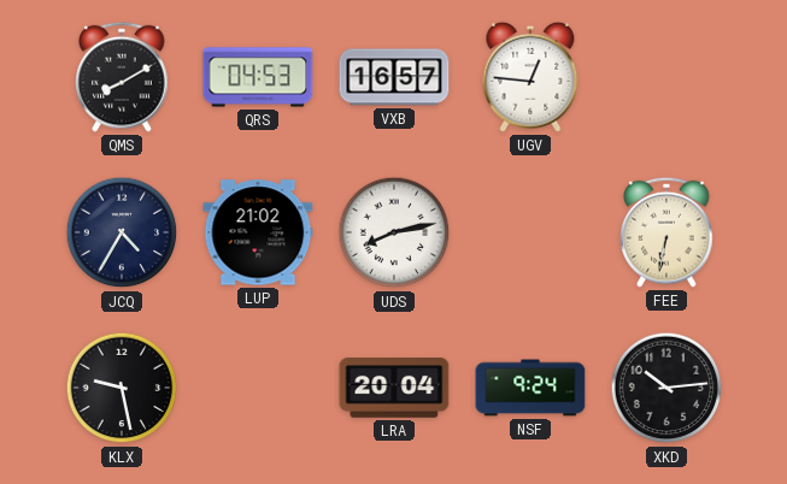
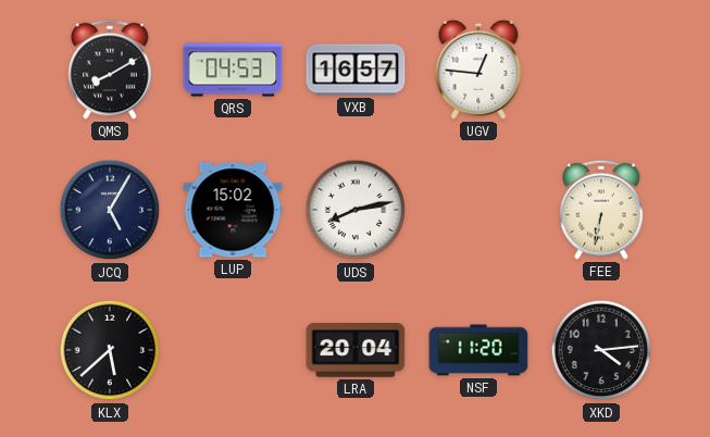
JCQ: 4:35 -> 5:05 (110, 210)
LUP: 21:02 -> 15:02 (233, 210)
KLX: 9:28 -> 5:38 (110, 350)
NSF: 9:24 -> 11:20 (478, 350)
XKD: 10:14 -> 4:14 (601, 350)
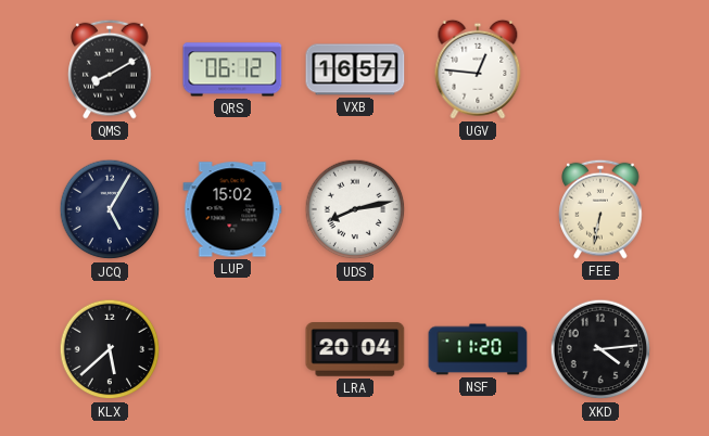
QRS: 04:53 -> 06:12 (232, 69)
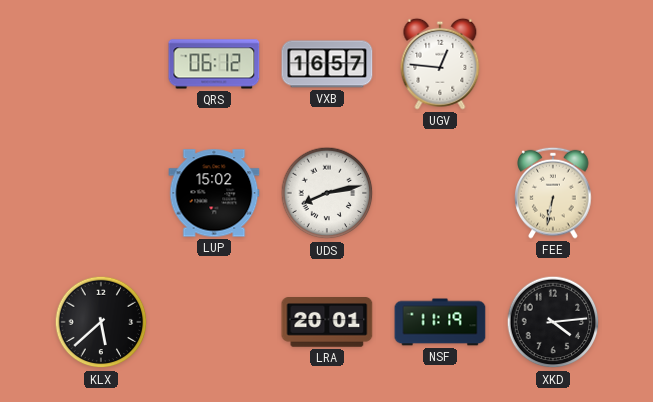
QMS: 8:10 -> none (110, 69)
JCQ: 5:05 -> none (110, 209)
LRA: 20:04 -> 20:01 (327, 322)
NSF: 11:20 -> 11:19 (440, 322)
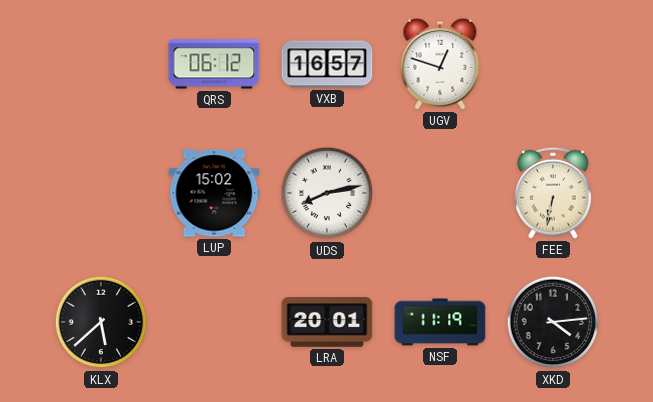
UGV: 12:46 -> 12:48 (440, 64)
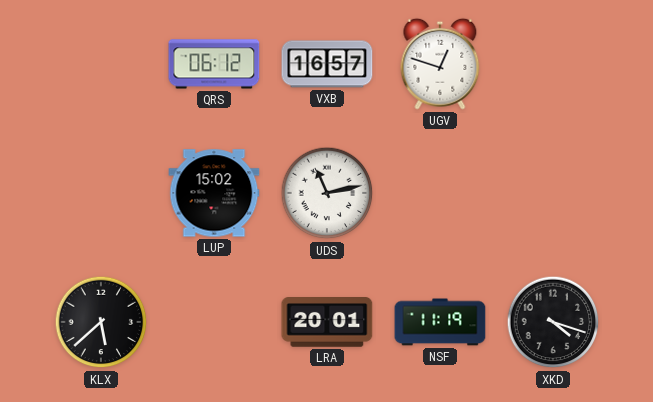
UDS: 8:13 -> 11:13 (327, 193)
FEE: 6:32 -> none (553, 193)
XKD: 4:14 -> 4:18 (553, 322)
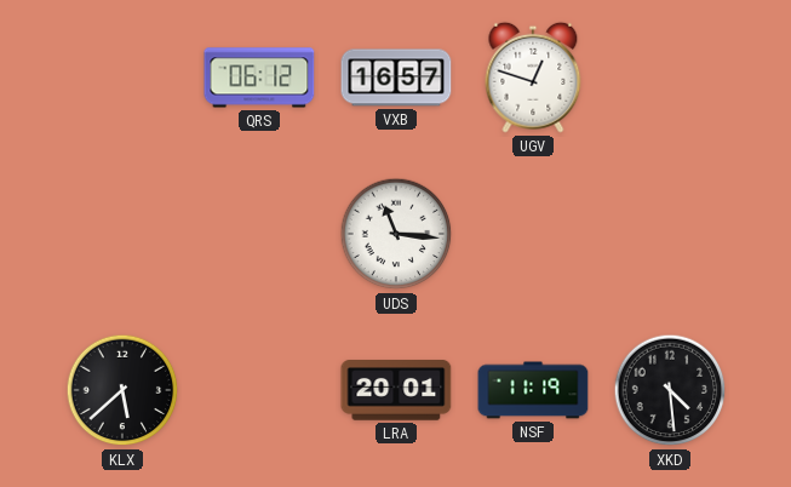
LUP: 15:02 -> none (214, 193)
UDS: 11:13 -> 11:16 (396, 234)
XKD: 4:18 -> 4:29 (670, 390)
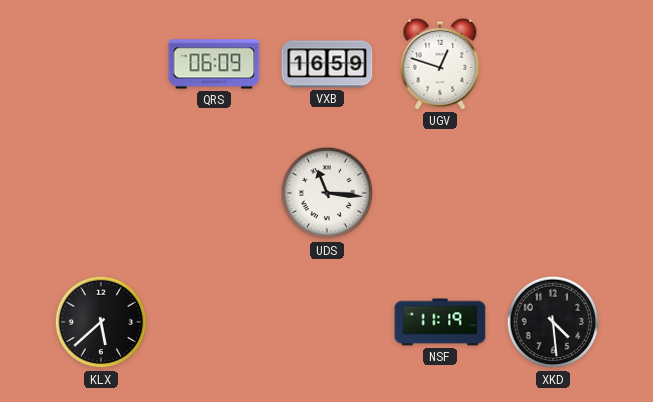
QRS: 06:12 -> 06:09 (214, 64)
VXB: 16:57 -> 16:59 (327, 64)
LRA: 20:01 -> none (396, 390)
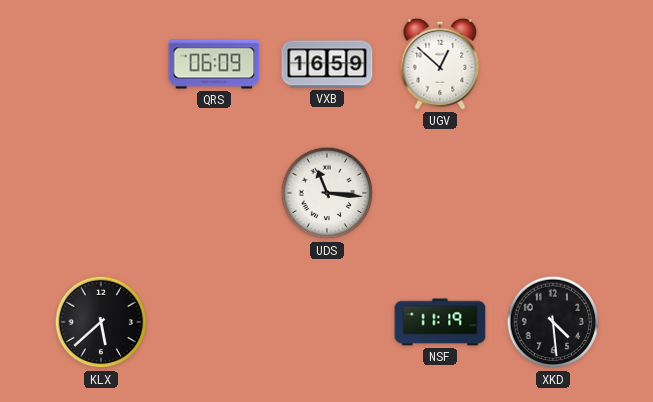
UGV: 12:48 -> 12:52 (440, 64)
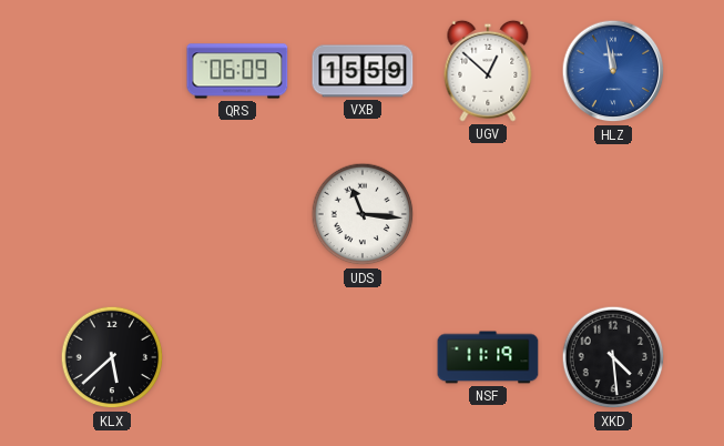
VXB: 16:59 -> 15:59 (363, 71)
HLZ: none -> 11:58 (613, 71)
